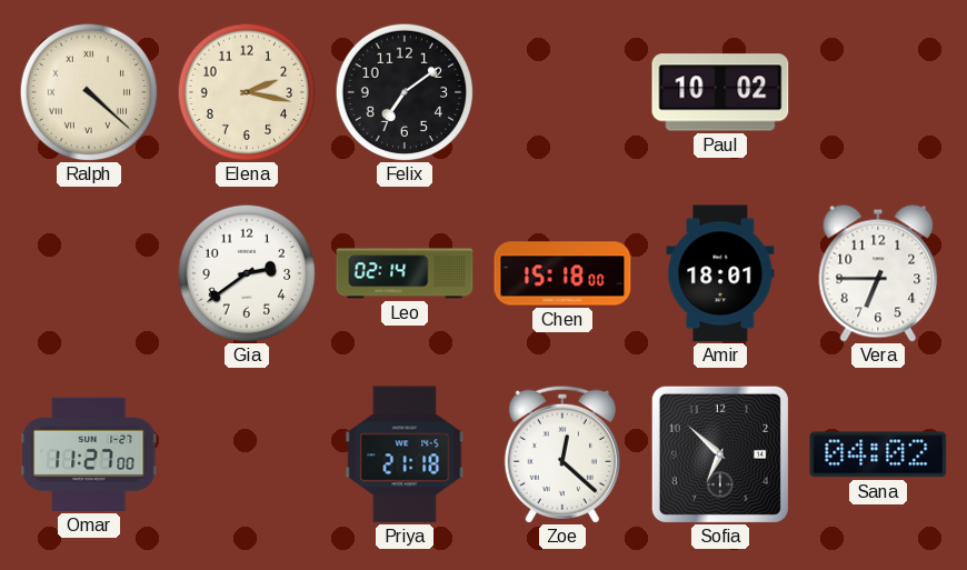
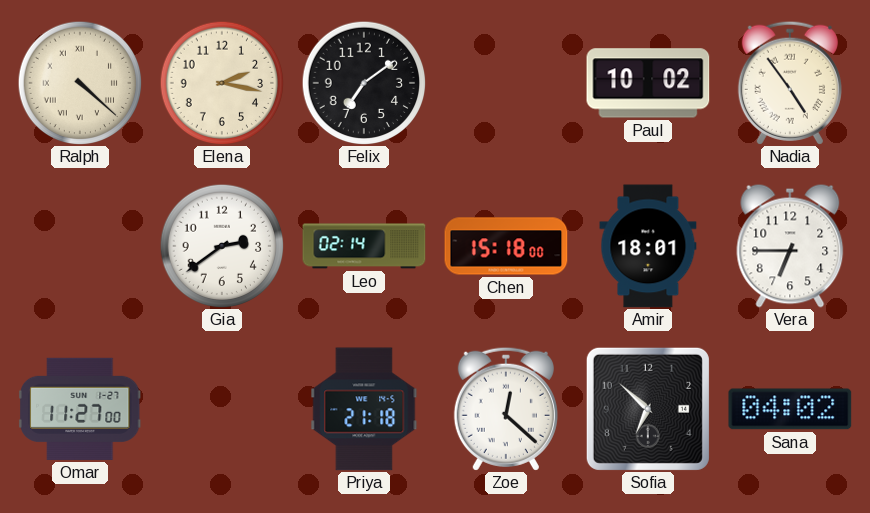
Nadia: none -> 4:54 (790, 83)
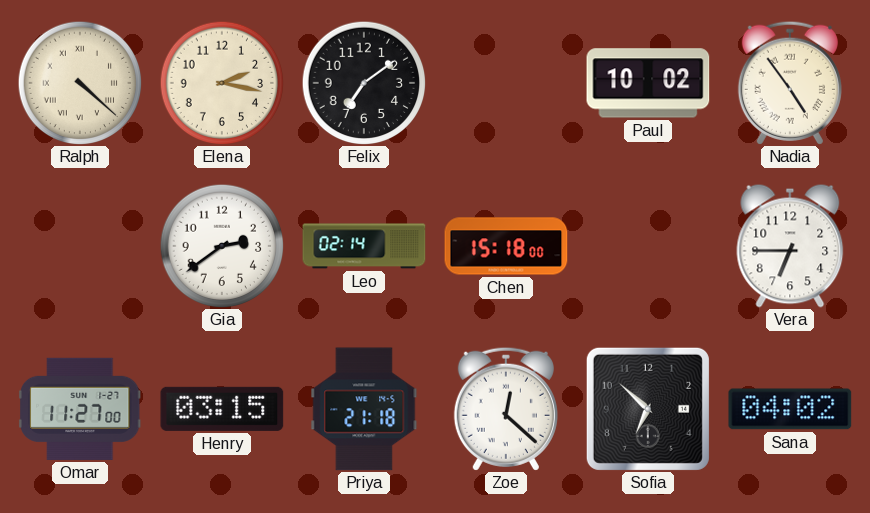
Amir: 18:01 -> none (648, 246)
Henry: none -> 03:15 (222, 409)
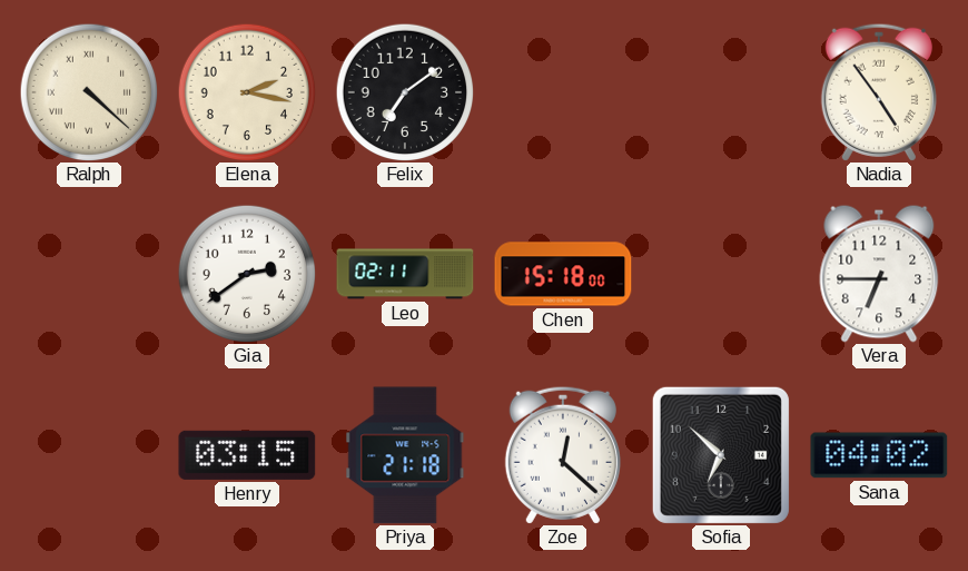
Paul: 10:02 -> none (648, 83)
Leo: 02:14 -> 02:11 (405, 274)
Omar: 11:27 -> none (80, 409)
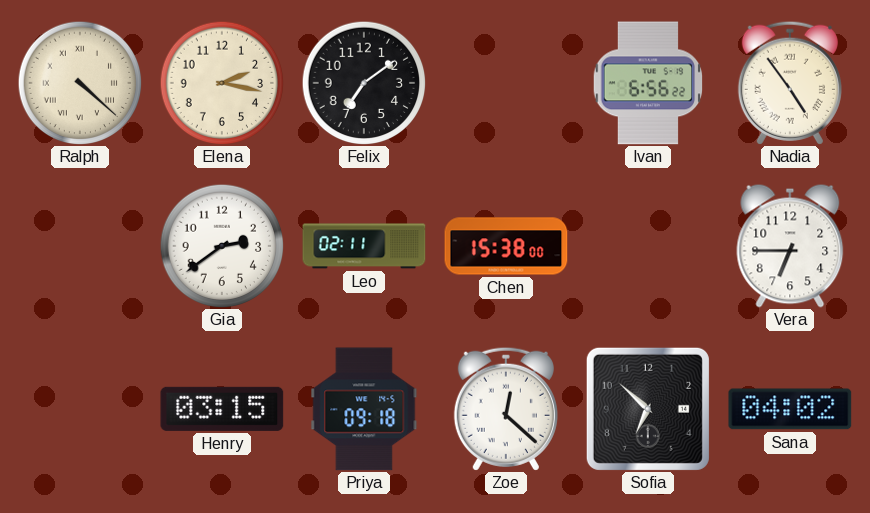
Ivan: none -> 6:56 (648, 83)
Chen: 15:18 -> 15:38 (506, 246)
Priya: 21:18 -> 09:18 (364, 409)
